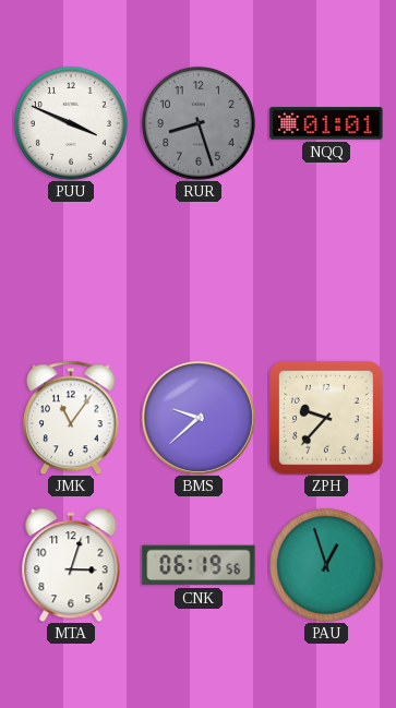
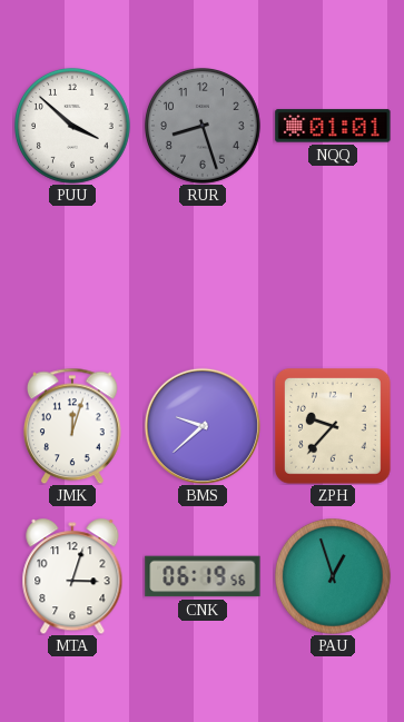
PUU: 3:49 -> 3:52 (73, 127)
JMK: 11:06 -> 12:03 (73, 426)
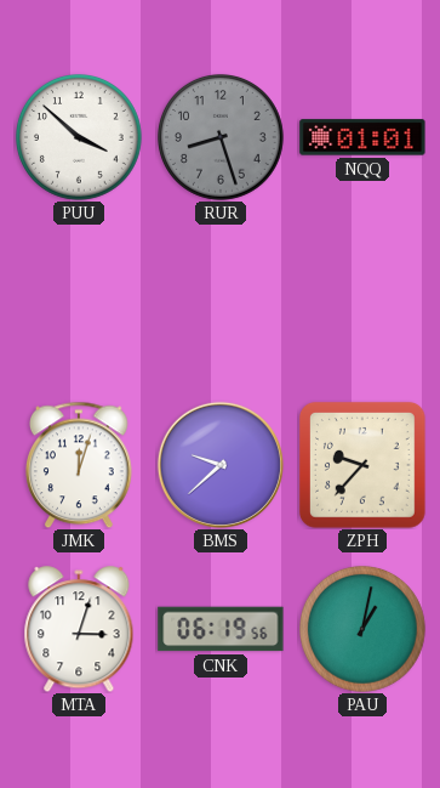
PAU: 12:57 -> 1:02 (364, 630)
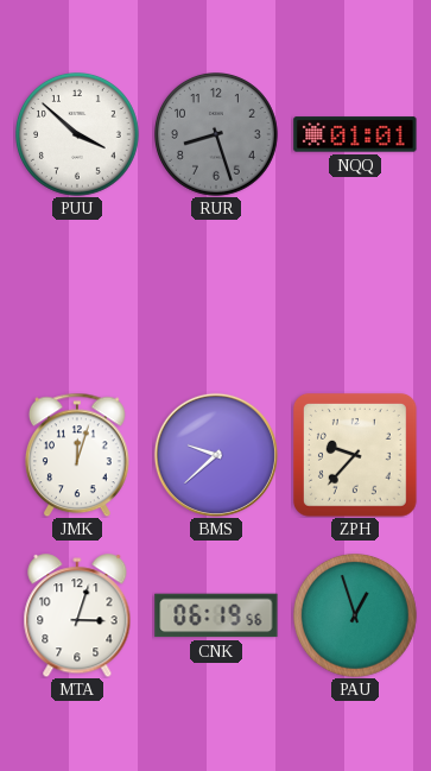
PAU: 1:02 -> 12:57 (356, 617)
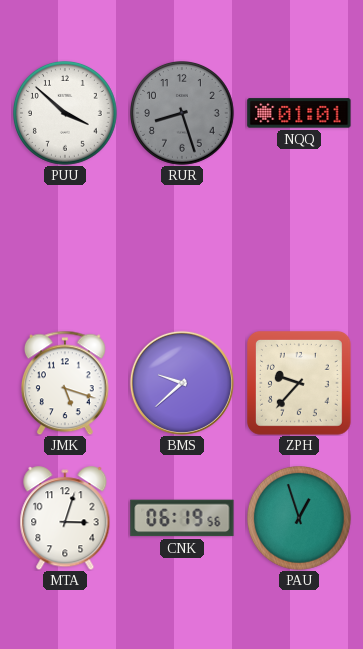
JMK: 12:03 -> 5:18 (66, 383)
